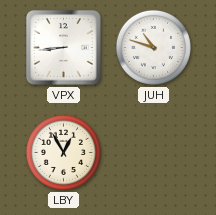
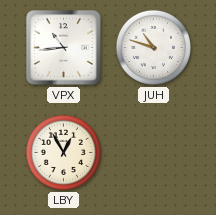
VPX: 8:44 -> 10:44 (64, 48)
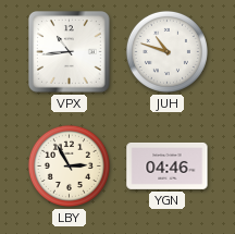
LBY: 12:55 -> 2:55 (69, 165)
YGN: none -> 04:46 (168, 165)
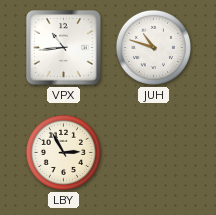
YGN: 04:46 -> none (168, 165)
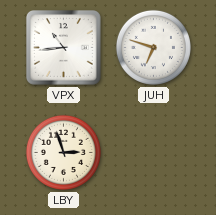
JUH: 10:48 -> 6:48 (153, 47)
LBY: 2:55 -> 2:57 (63, 152)
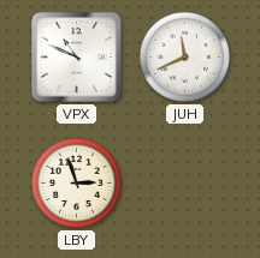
VPX: 10:44 -> 10:49 (77, 58)
JUH: 6:48 -> 11:41 (184, 56)
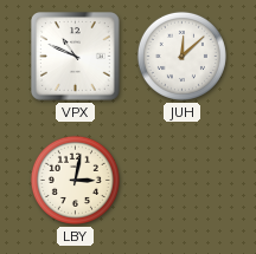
JUH: 11:41 -> 12:08 (181, 56)
LBY: 2:57 -> 3:02 (75, 180)
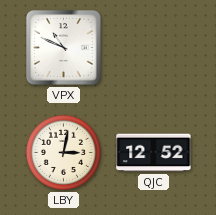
JUH: 12:08 -> none (181, 56)
QJC: none -> 12:52 (154, 153)
